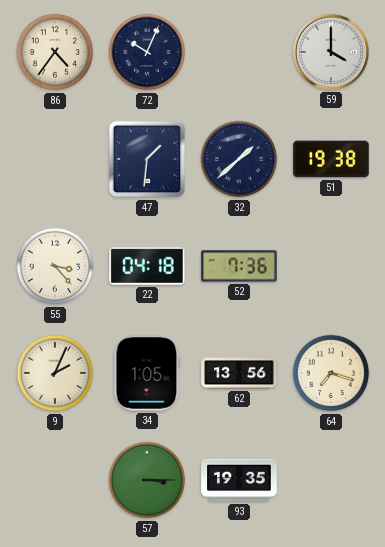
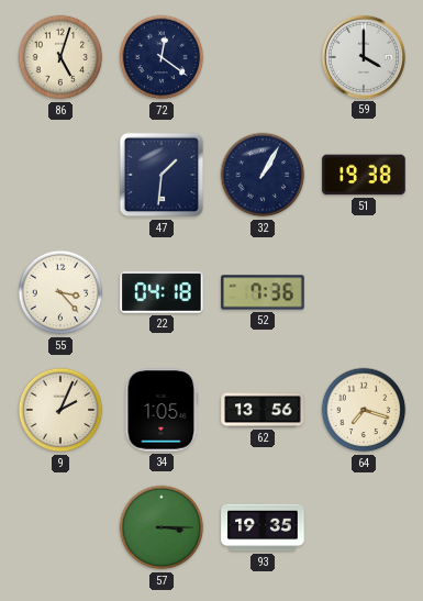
86: 4:36 -> 5:03 (60, 57)
72: 10:04 -> 12:21 (162, 57)
32: 1:38 -> 1:05 (263, 175)
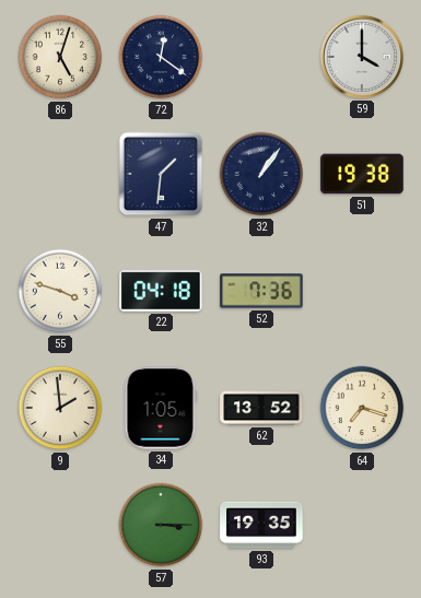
32: 1:05 -> 1:06 (261, 174)
55: 3:23 -> 3:48 (60, 291)
9: 2:04 -> 1:59 (60, 408)
62: 13:56 -> 13:52 (261, 408)
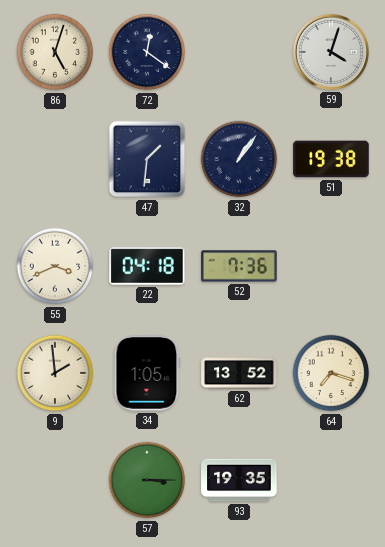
59: 4:00 -> 4:03 (331, 52)
55: 3:48 -> 3:41 (55, 266)
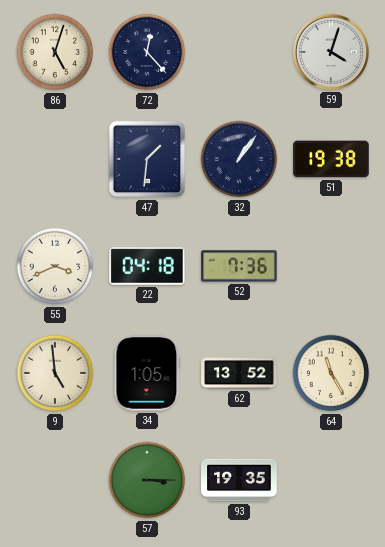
72: 12:21 -> 12:23 (147, 52)
9: 1:59 -> 4:59 (55, 373)
64: 7:18 -> 11:25 (331, 373)
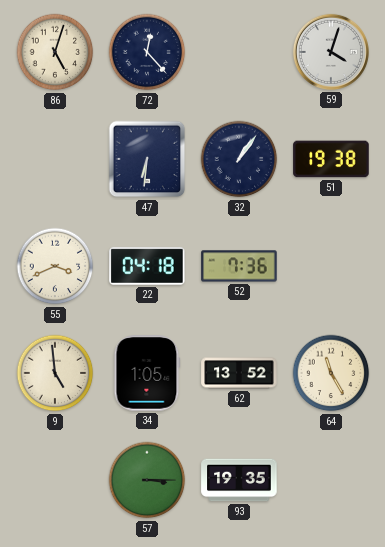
47: 1:31 -> 6:31 (147, 159)
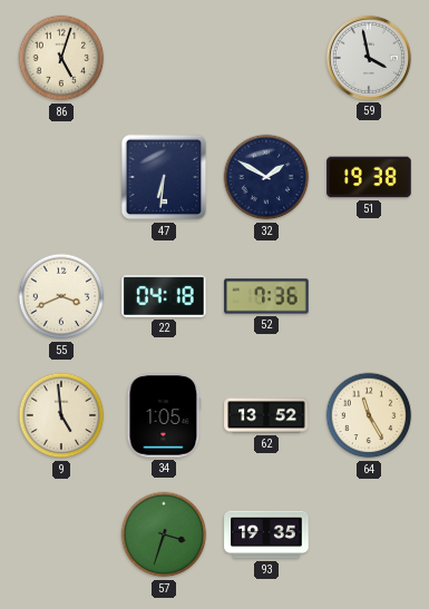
72: 12:23 -> none (147, 52)
59: 4:03 -> 3:58 (369, 58)
32: 1:06 -> 1:50 (266, 177)
57: 3:15 -> 3:33 (164, 534)
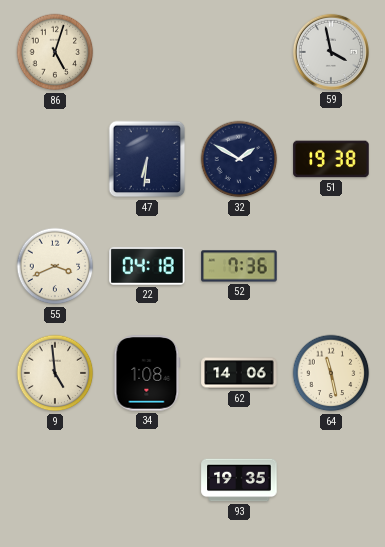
34: 1:05 -> 1:08 (147, 373)
62: 13:52 -> 14:06 (239, 373)
64: 11:25 -> 11:28 (331, 373)
57: 3:33 -> none (164, 534)
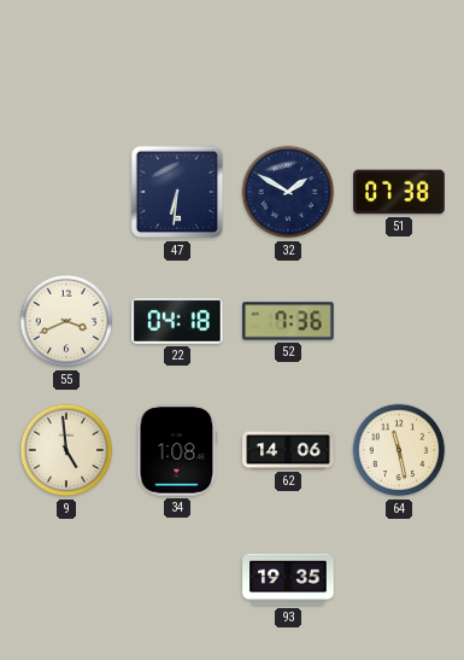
86: 5:03 -> none (55, 52)
59: 3:58 -> none (331, 52)
51: 19:38 -> 07:38 (399, 192)
